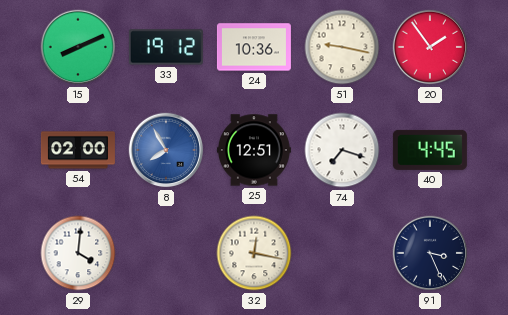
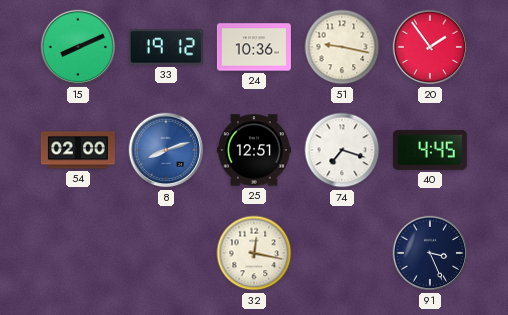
8: 7:55 -> 8:12 (166, 150)
29: 4:01 -> none (78, 253)
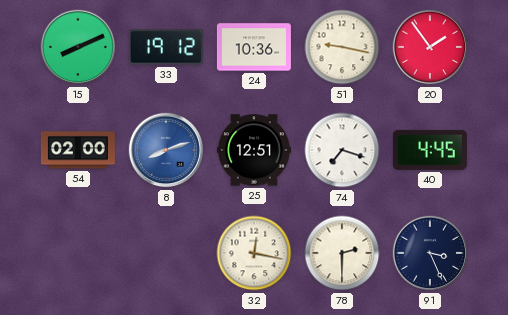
78: none -> 2:30 (342, 253)
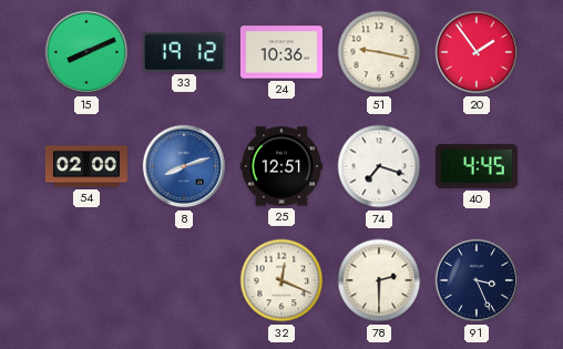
32: 12:17 -> 12:19 (281, 280)
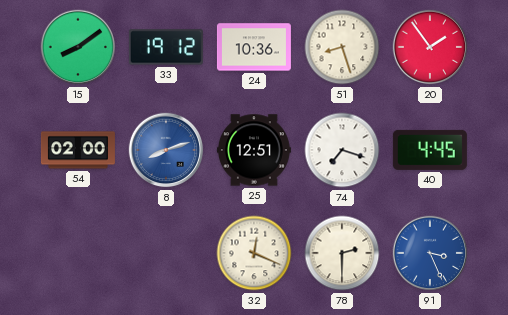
15: 8:11 -> 8:09 (78, 47)
51: 9:17 -> 8:27 (342, 47)
91 dial: navy -> blue (430, 253)
